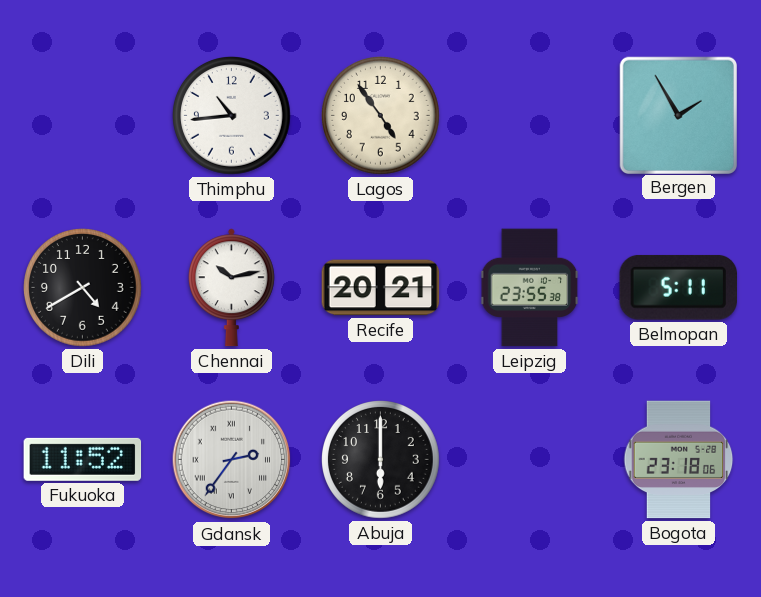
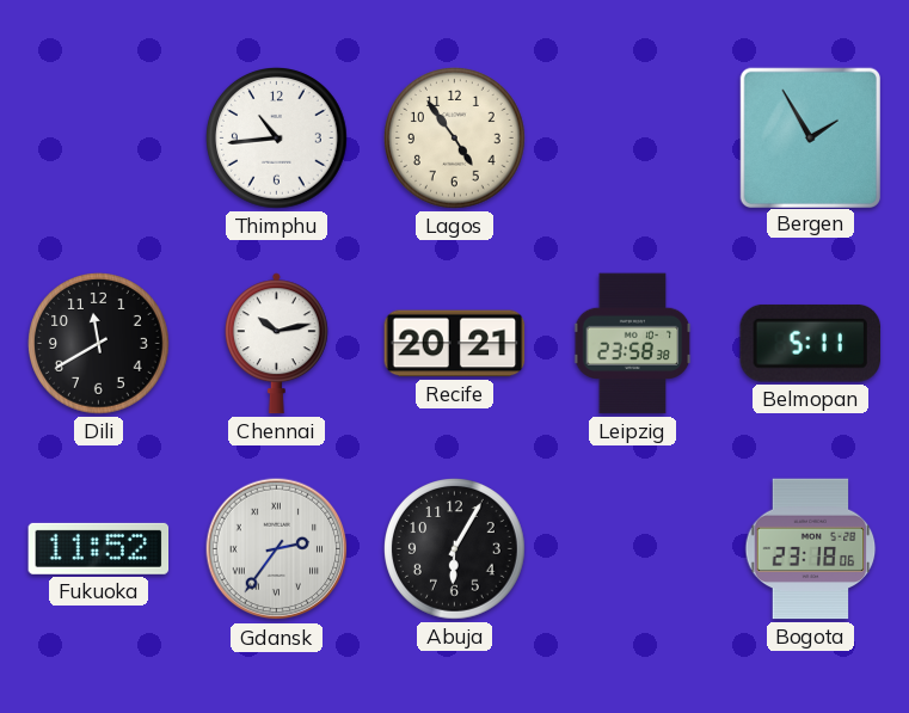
Dili: 4:40 -> 11:40 (99, 344)
Leipzig: 23:55 -> 23:58 (633, 344)
Abuja: 6:00 -> 6:05 (455, 549)
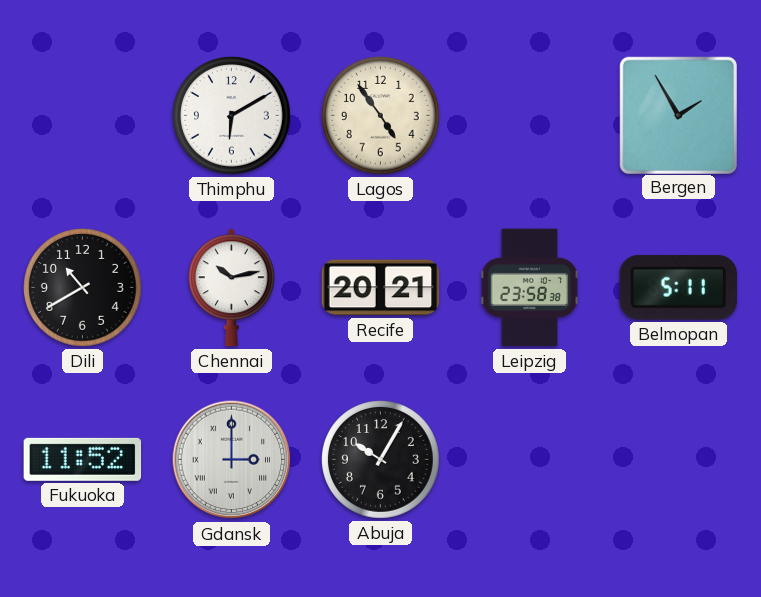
Thimphu: 10:44 -> 6:10 (232, 116)
Dili: 11:40 -> 10:40 (83, 288)
Gdansk: 2:36 -> 3:00 (232, 460)
Abuja: 6:05 -> 10:05 (381, 460)
Bogota: 23:18 -> none (811, 549)
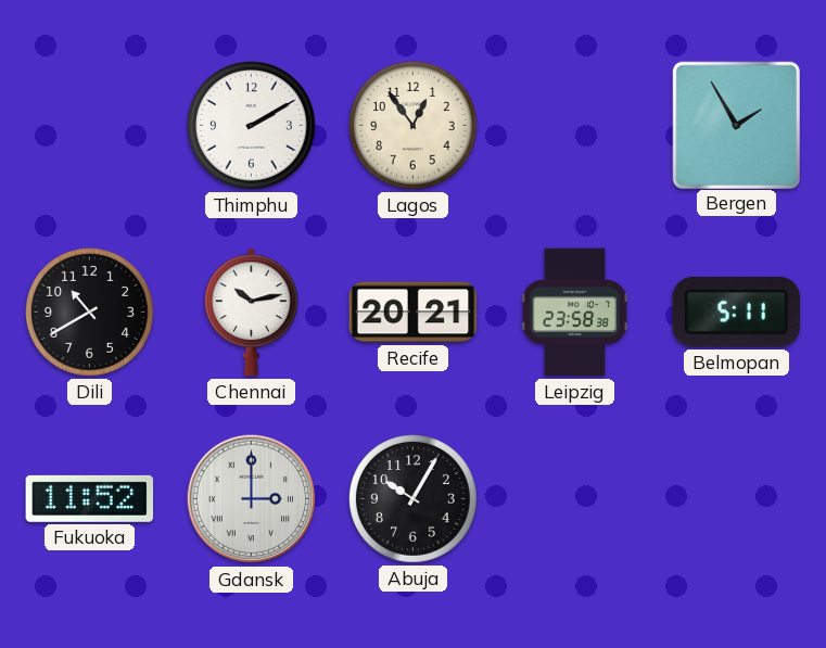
Thimphu: 6:10 -> 2:10 (252, 126)
Lagos: 4:54 -> 12:54 (414, 126)
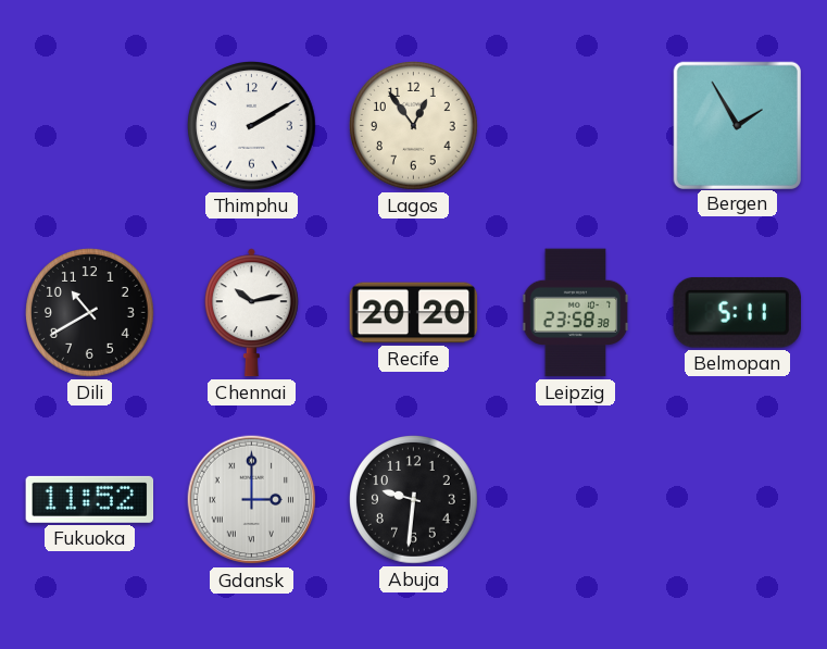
Recife: 20:21 -> 20:20 (414, 313)
Abuja: 10:05 -> 9:31 (414, 500)
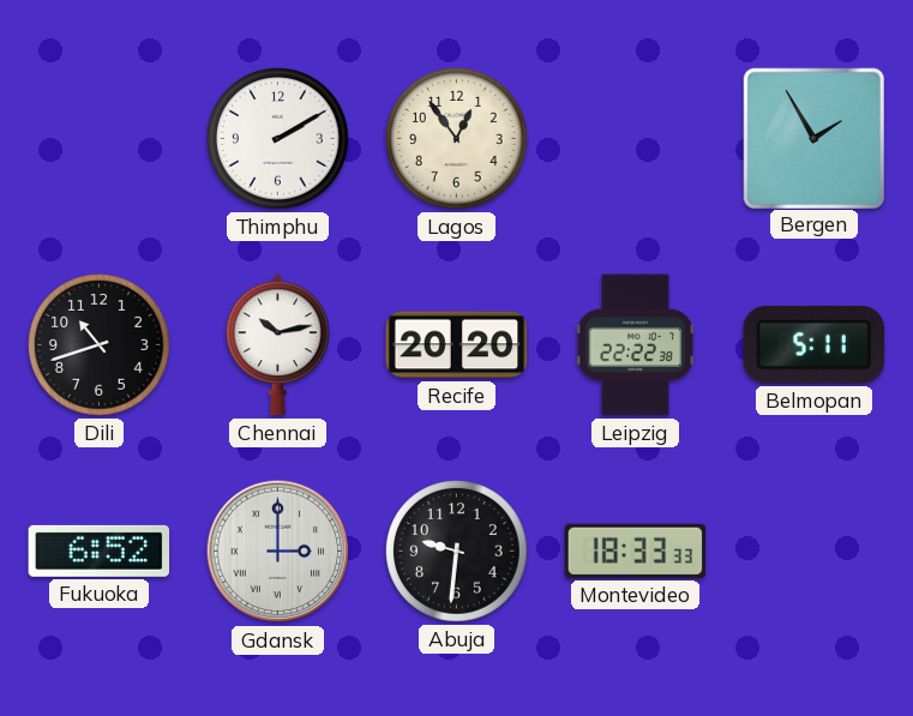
Dili: 10:40 -> 10:42 (100, 345)
Leipzig: 23:58 -> 22:22 (636, 345)
Fukuoka: 11:52 -> 6:52 (100, 550)
Montevideo: none -> 18:33 (636, 550)
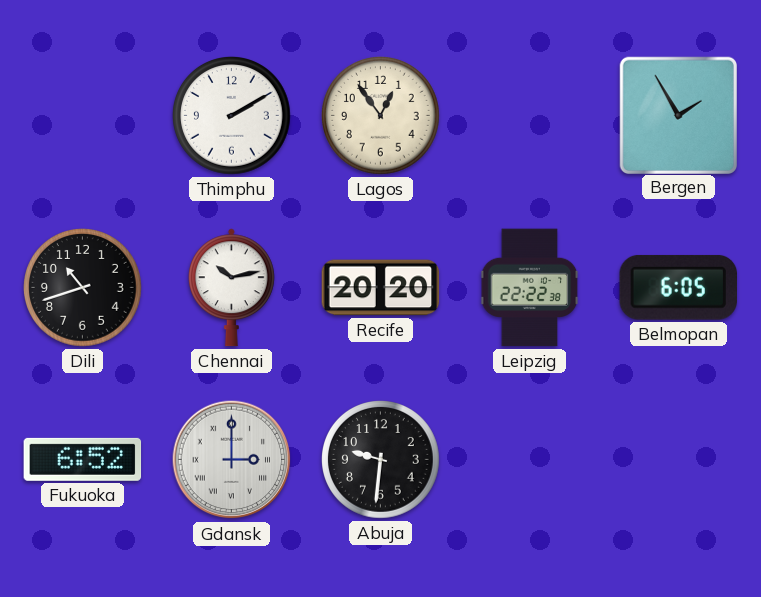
Belmopan: 5:11 -> 6:05 (678, 287)
Montevideo: 18:33 -> none (636, 550)
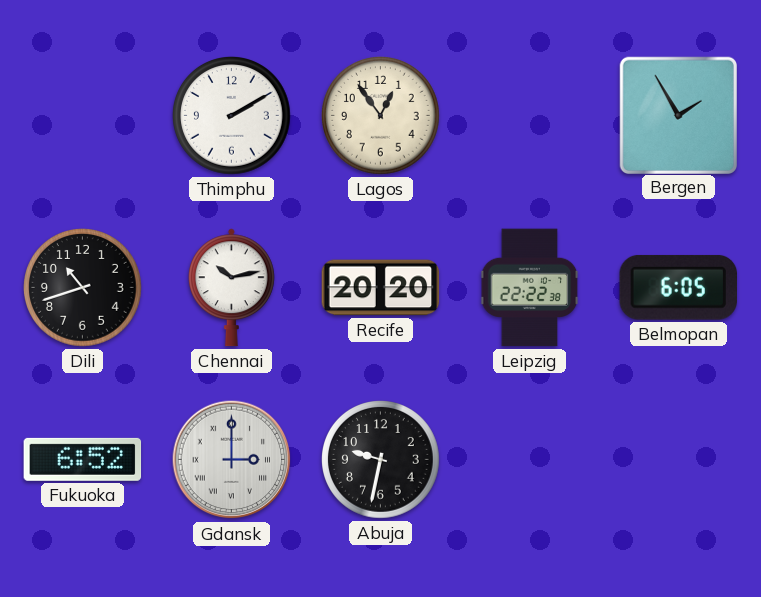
Abuja: 9:31 -> 9:32 (381, 460)
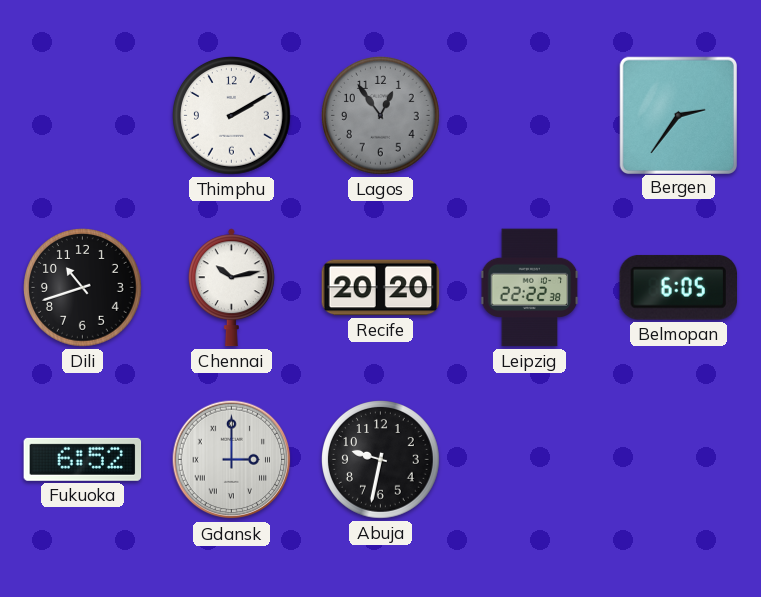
Lagos dial: cream -> grey (381, 116)
Bergen: 1:55 -> 2:36 (678, 115)
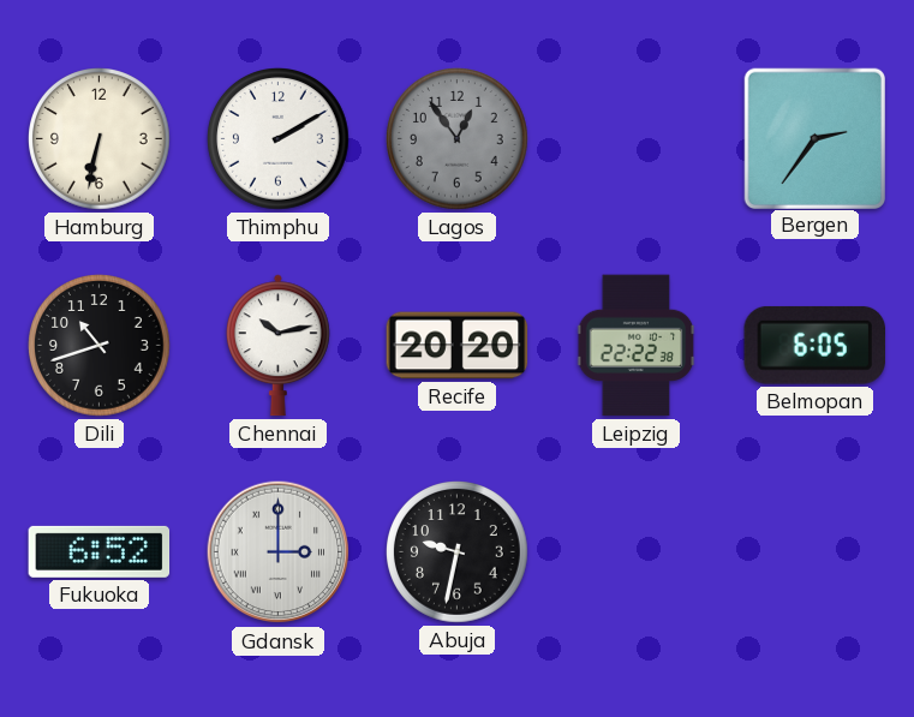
Hamburg: none -> 6:32 (100, 139)
